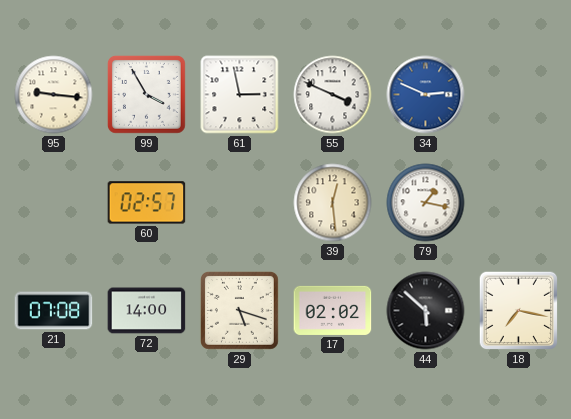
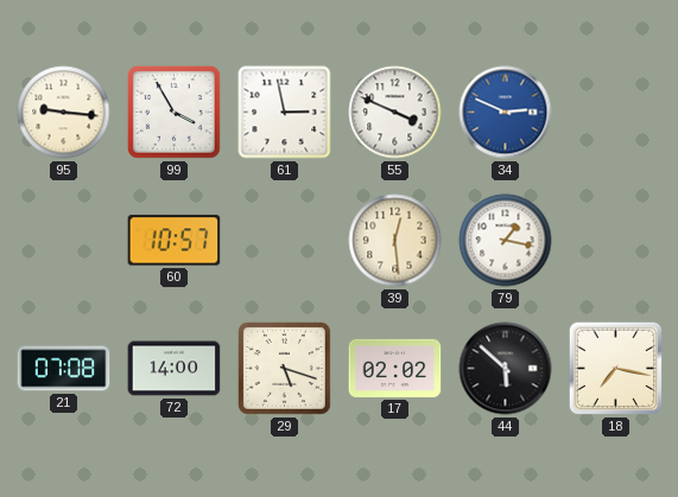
60: 02:57 -> 10:57 (175, 241)
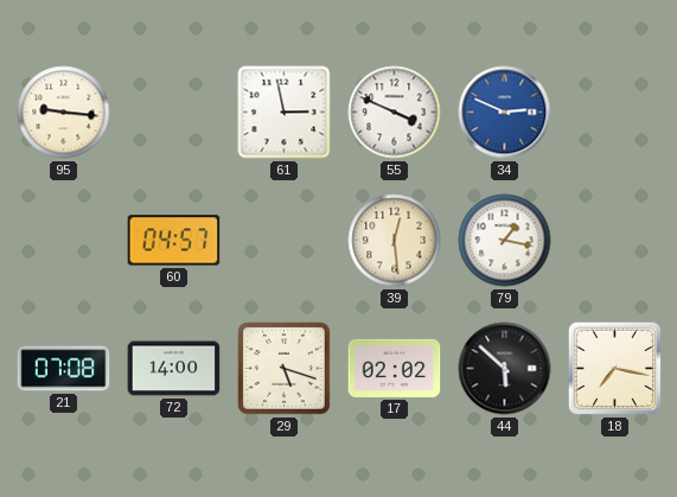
99: 3:55 -> none (175, 113)
60: 10:57 -> 04:57 (174, 241)
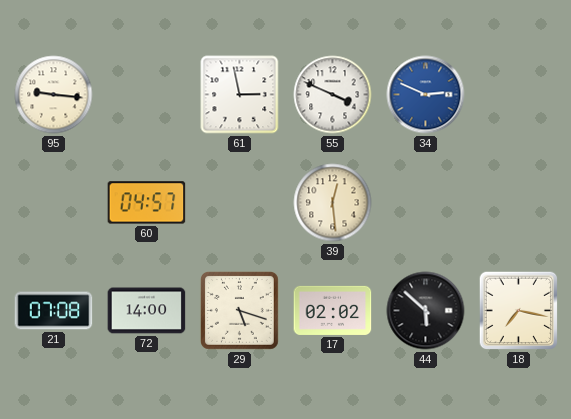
79: 1:17 -> none (505, 241)
